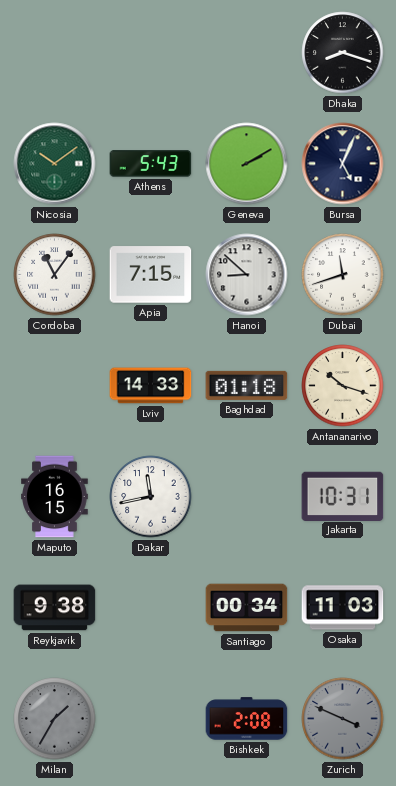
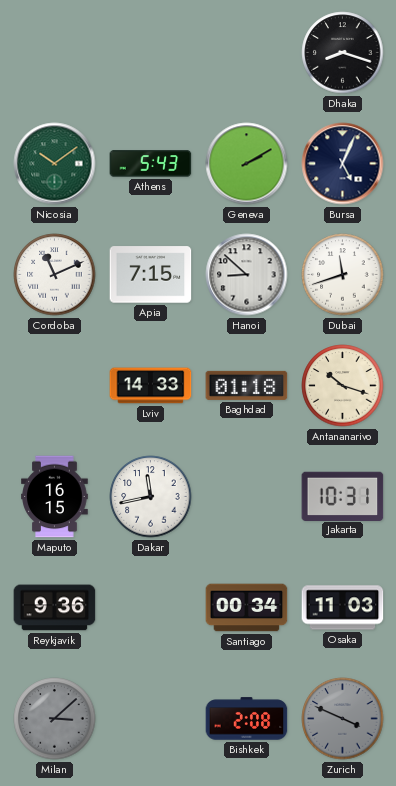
Cordoba: 11:06 -> 11:11 (55, 275)
Reykjavik: 9:38 -> 9:36 (55, 608)
Milan: 1:35 -> 3:08 (55, 719)
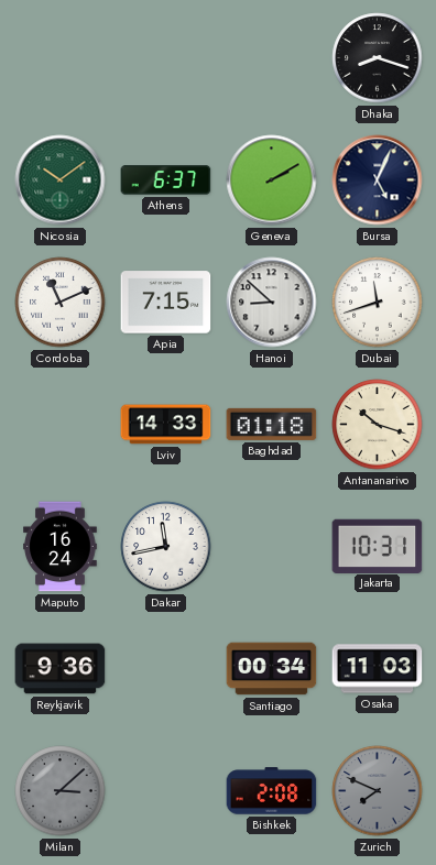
Athens: 5:43 -> 6:37 (166, 180)
Maputo: 16:15 -> 16:24 (61, 547)
Zurich: 3:49 -> 7:49 (378, 791)
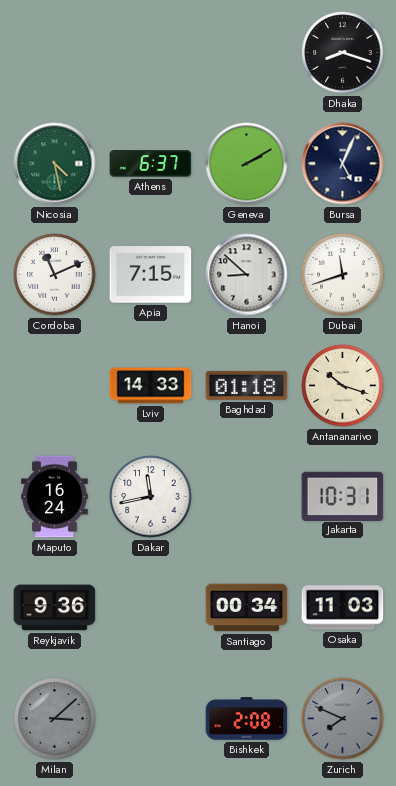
Nicosia: 10:09 -> 4:28 (55, 164)
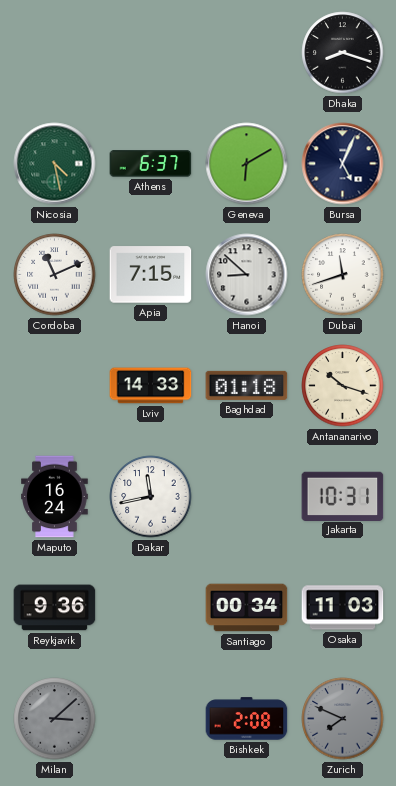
Geneva: 2:10 -> 6:10 (247, 164)
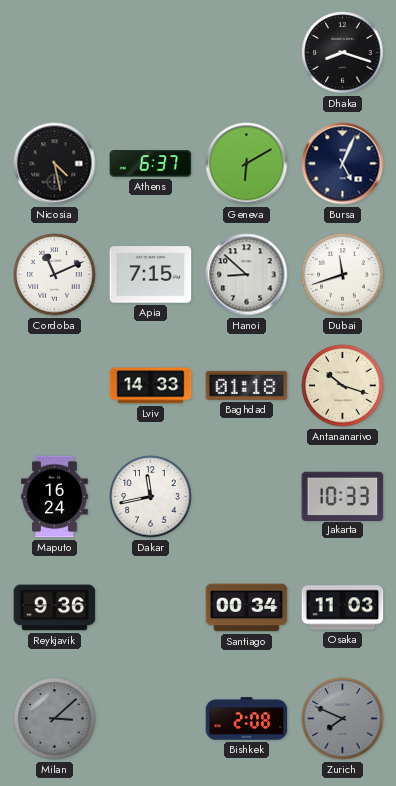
Nicosia dial: green -> black (55, 164)
Jakarta: 10:31 -> 10:33 (343, 496)
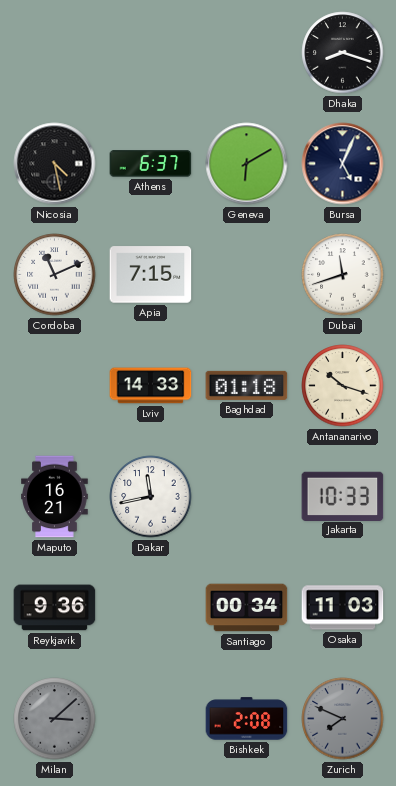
Hanoi: 8:52 -> none (247, 275)
Maputo: 16:24 -> 16:21 (55, 497)
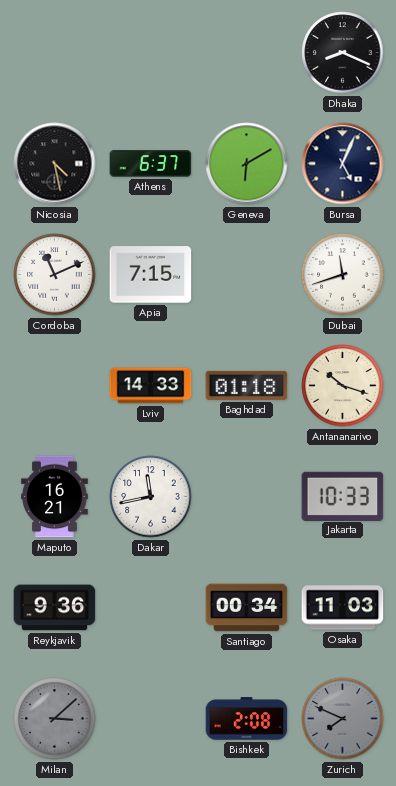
Dhaka: 8:18 -> 8:19 (343, 53)
